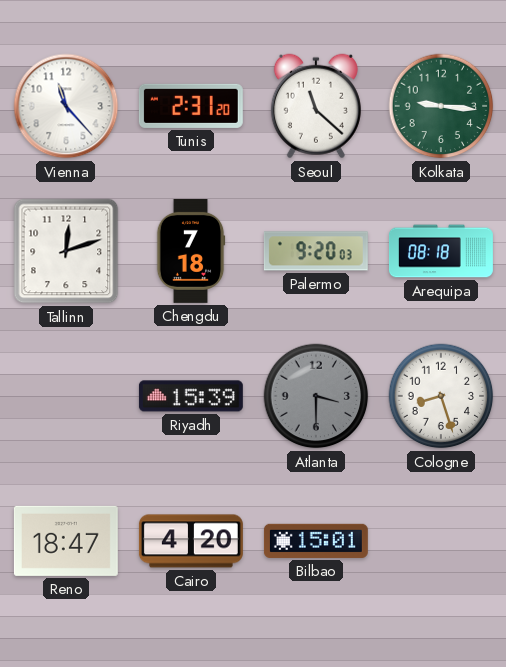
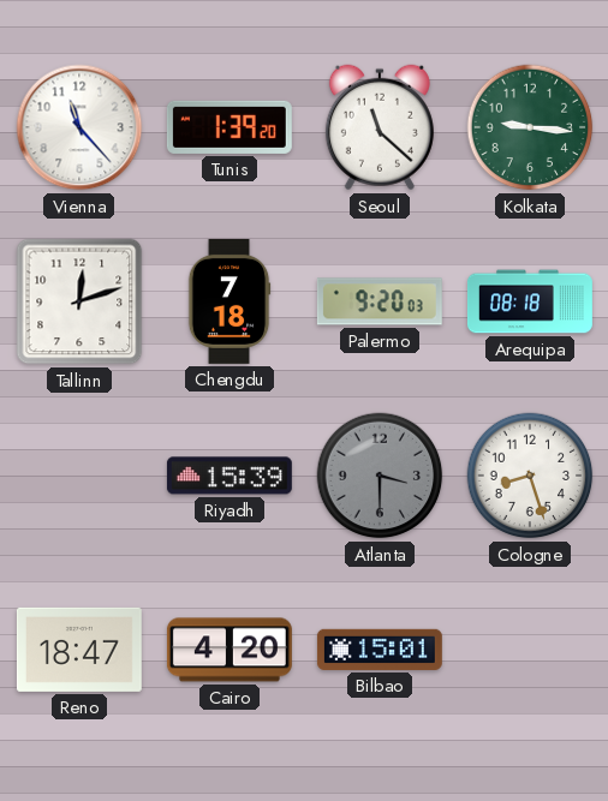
Tunis: 2:31 -> 1:39 (230, 127)
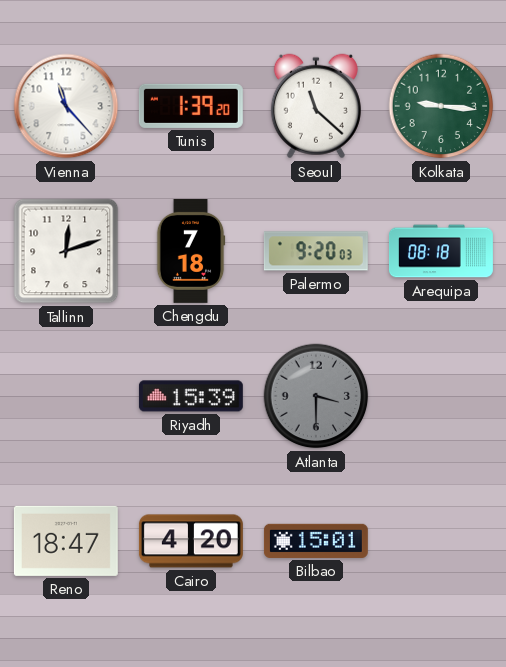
Cologne: 8:27 -> none (530, 476)
